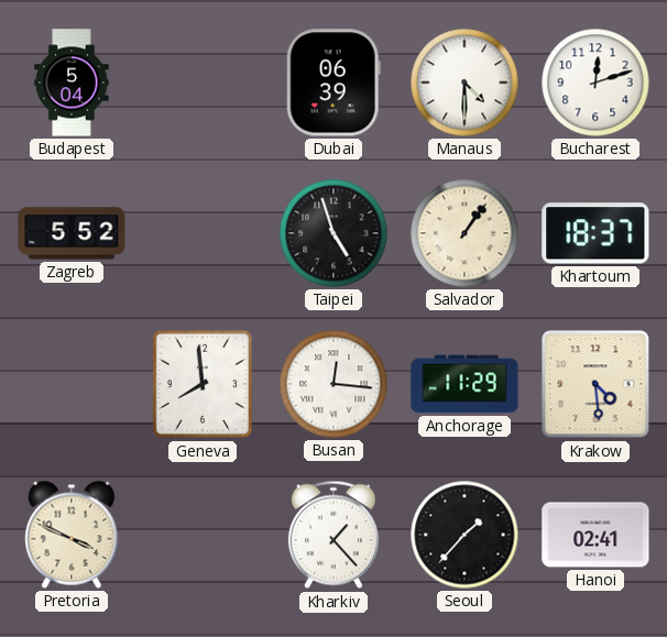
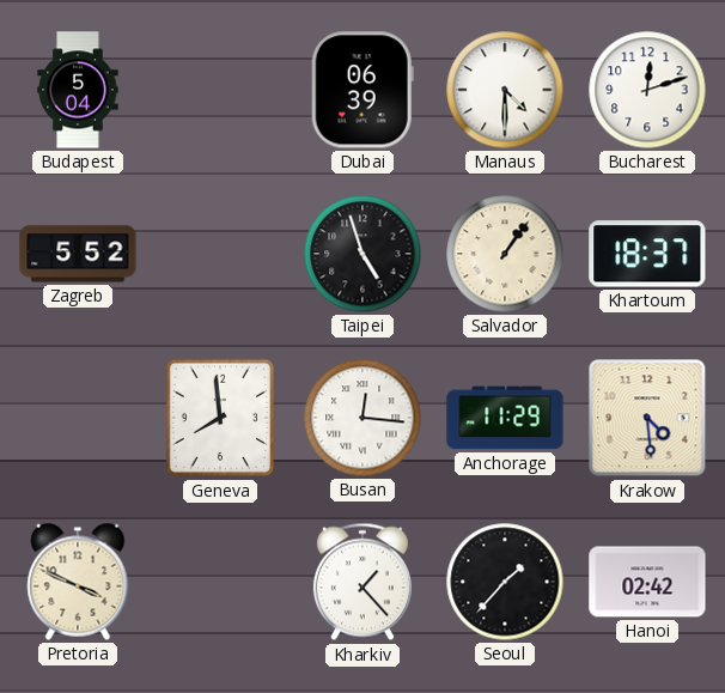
Hanoi: 02:41 -> 02:42 (647, 582)
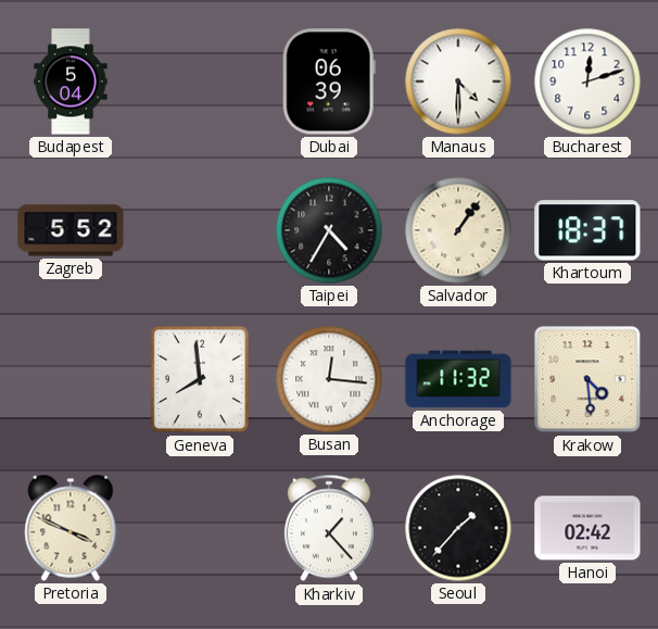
Taipei: 4:57 -> 4:35 (329, 230)
Anchorage: 11:29 -> 11:32 (458, 379)
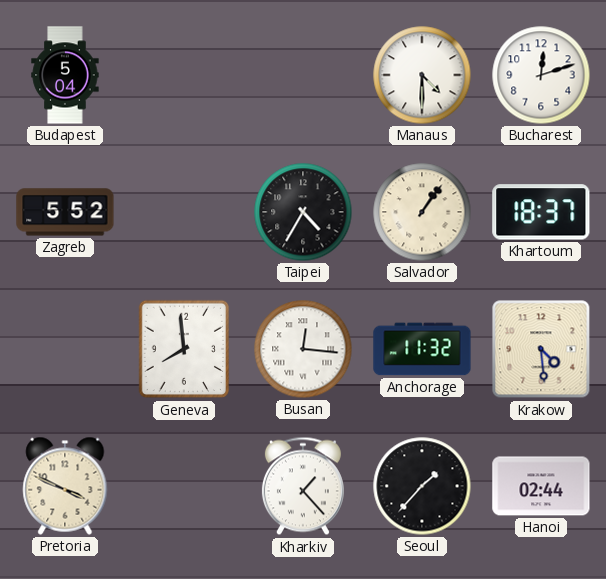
Dubai: 06:39 -> none (329, 81)
Hanoi: 02:42 -> 02:44 (541, 486)
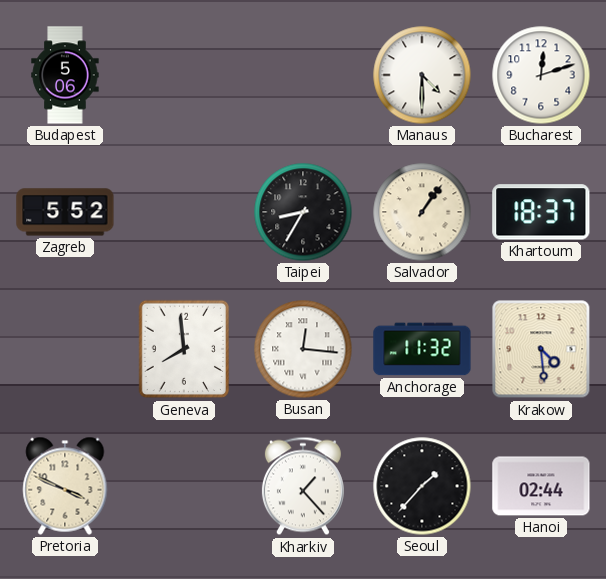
Budapest: 5:04 -> 5:06 (65, 75)
Taipei: 4:35 -> 8:35 (303, 212)
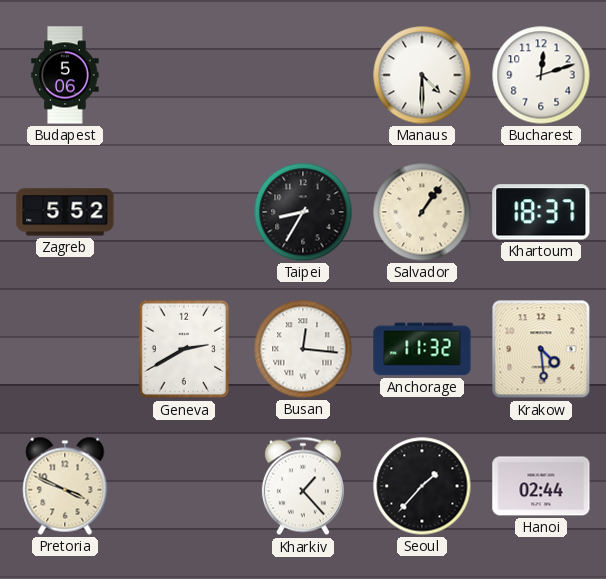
Geneva: 7:59 -> 2:40 (183, 349)
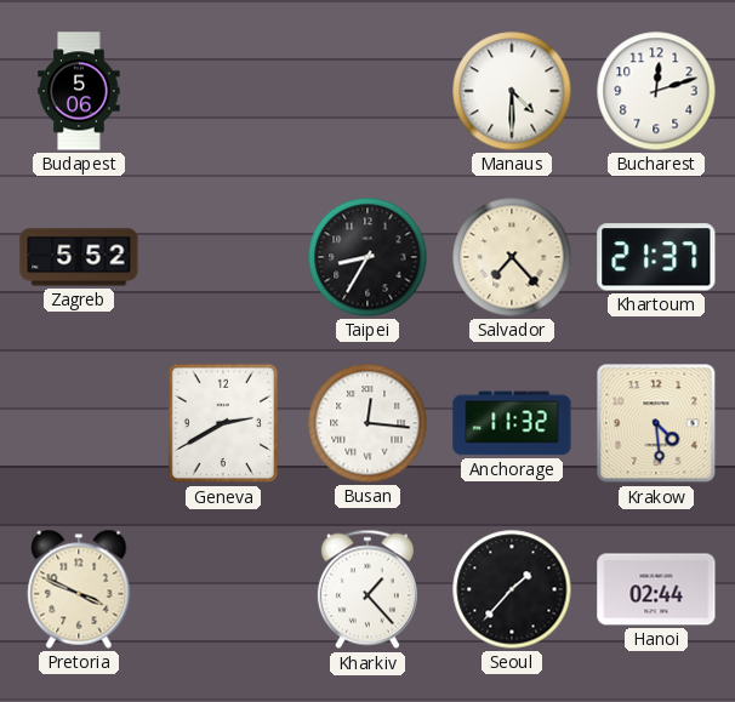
Salvador: 1:06 -> 7:23 (512, 257)
Khartoum: 18:37 -> 21:37 (656, 257)
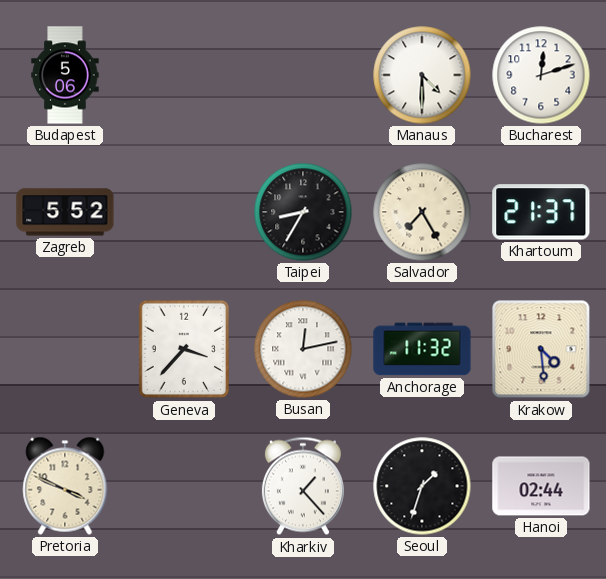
Salvador: 7:23 -> 7:25 (422, 212)
Geneva: 2:40 -> 3:37 (183, 349)
Busan: 12:16 -> 12:13 (303, 349)
Seoul: 1:37 -> 1:33 (422, 486)
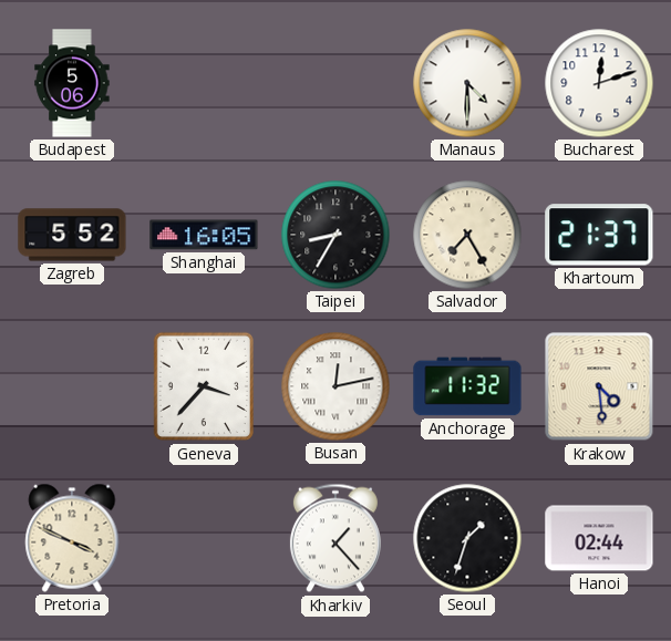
Shanghai: none -> 16:05 (204, 235)
